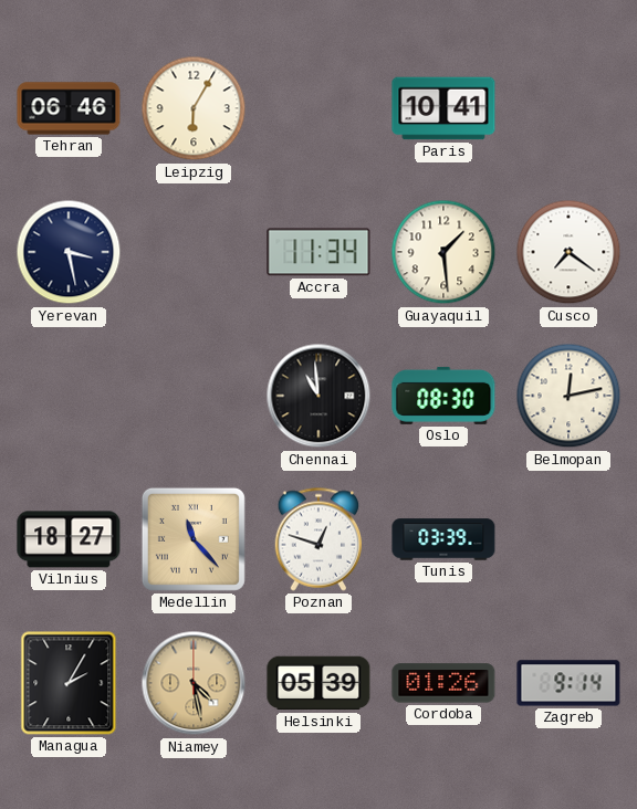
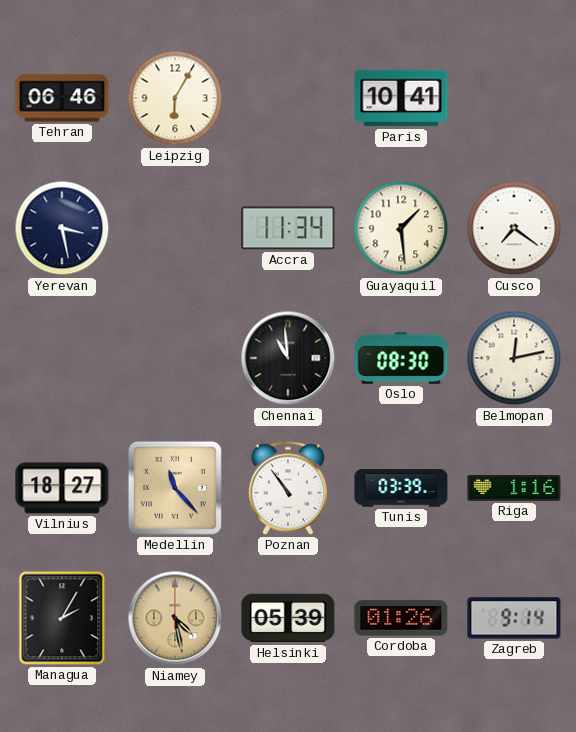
Poznan: 12:48 -> 10:54 (288, 488)
Riga: none -> 1:16 (514, 489)
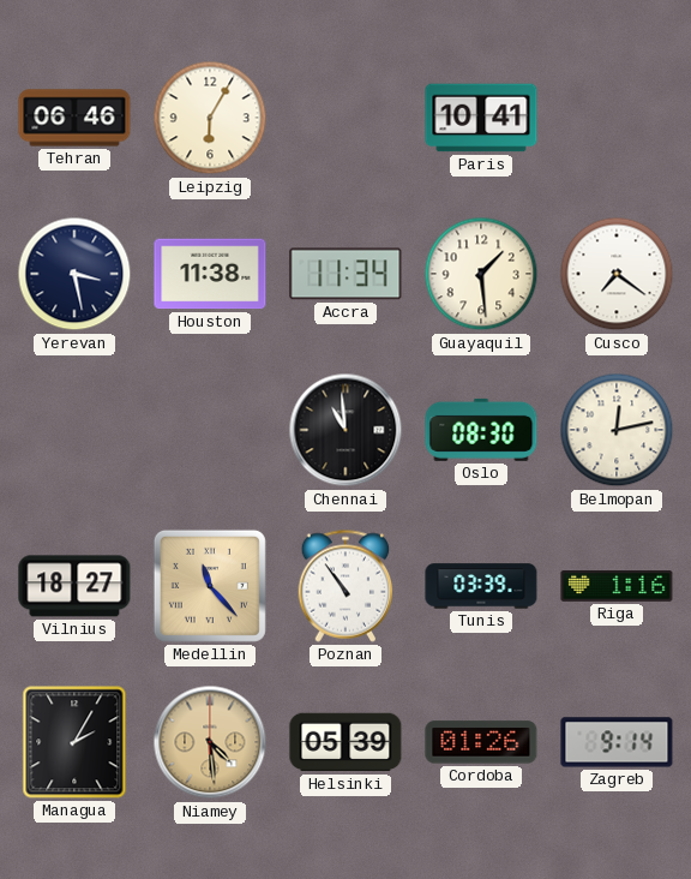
Houston: none -> 11:38 (210, 274)
Niamey: 4:28 -> 4:29 (210, 742)
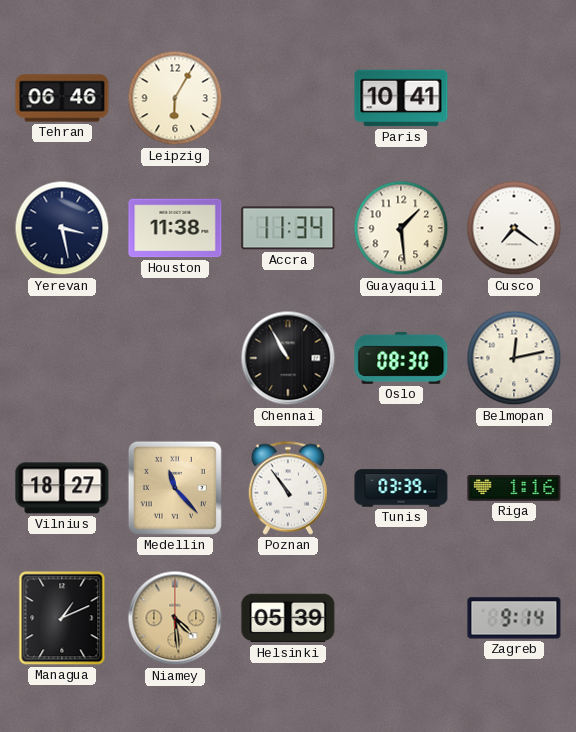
Chennai: 10:59 -> 10:55 (288, 358)
Managua: 2:05 -> 1:11 (62, 618)
Cordoba: 01:26 -> none (481, 742)
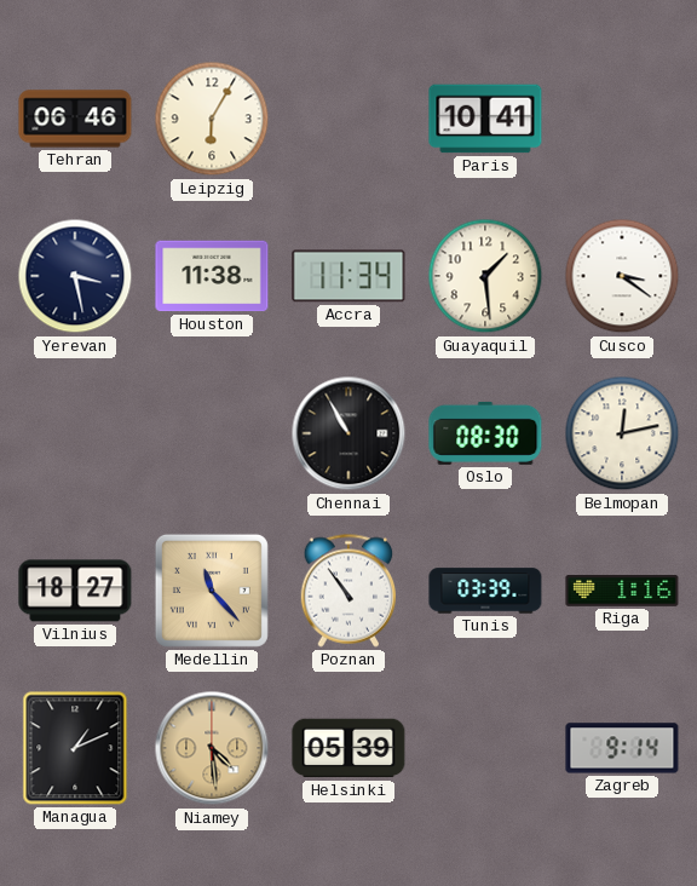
Cusco: 7:21 -> 3:21 (622, 276)
